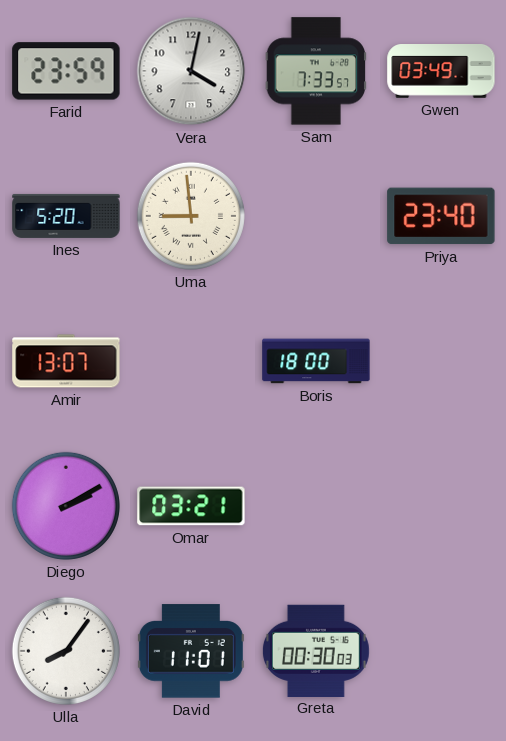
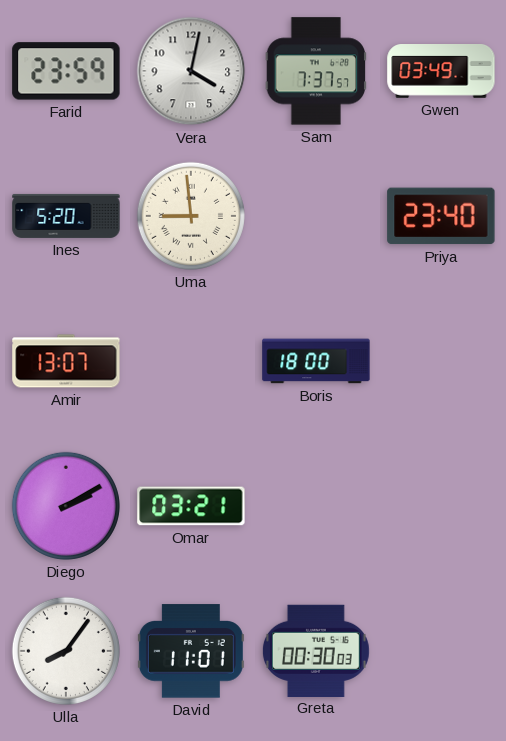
Sam: 7:33 -> 7:37 (316, 71)
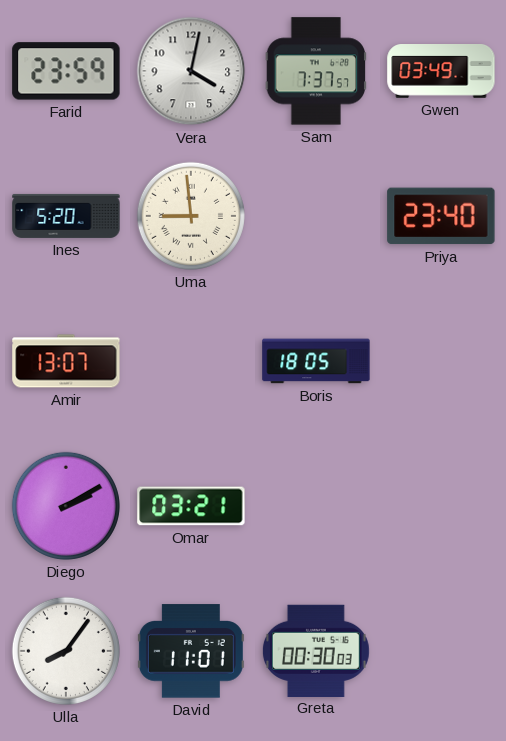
Boris: 18:00 -> 18:05 (316, 361)
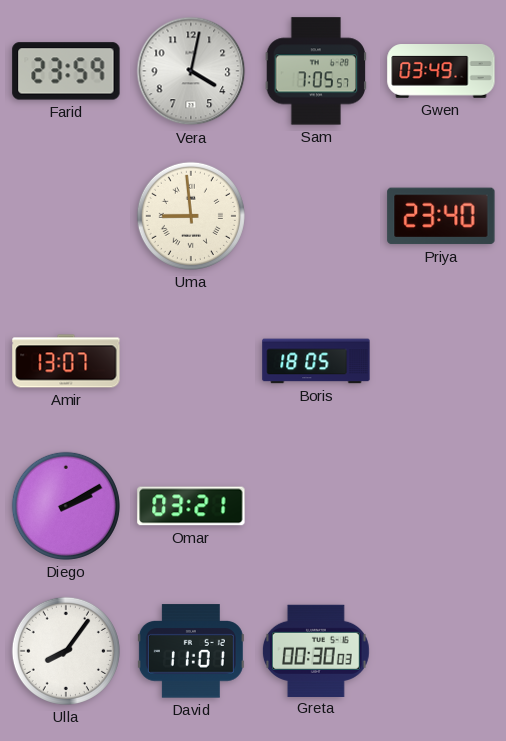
Sam: 7:37 -> 7:05 (316, 71)
Ines: 5:20 -> none (66, 216)
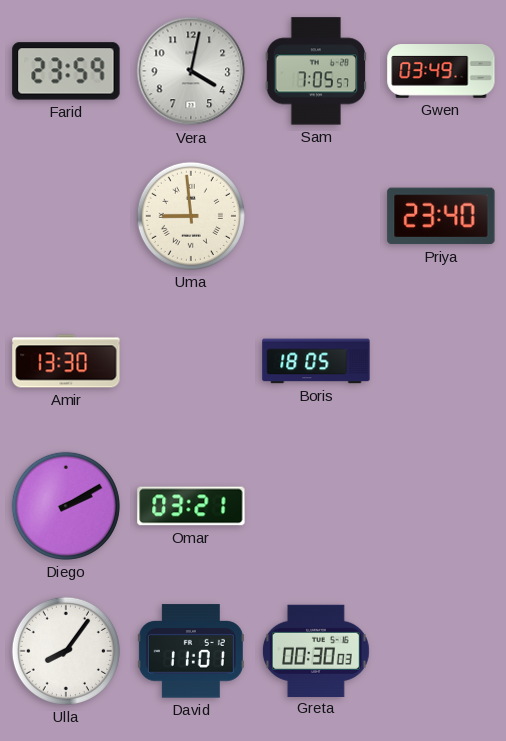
Amir: 13:07 -> 13:30 (66, 361)
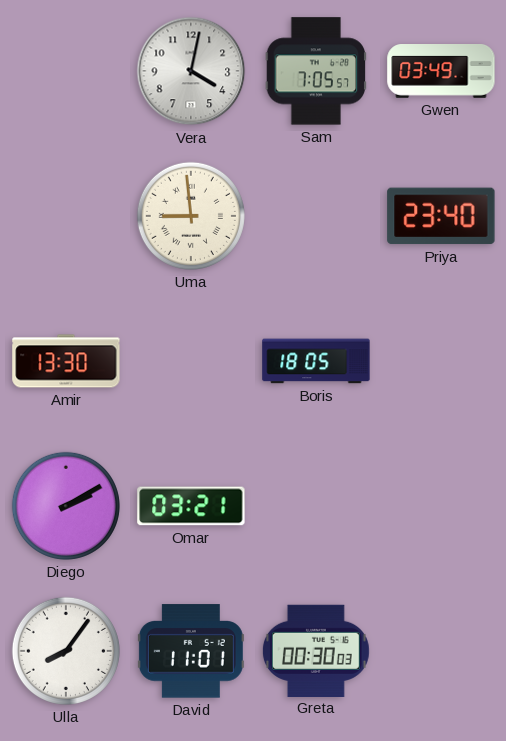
Farid: 23:59 -> none (66, 71)
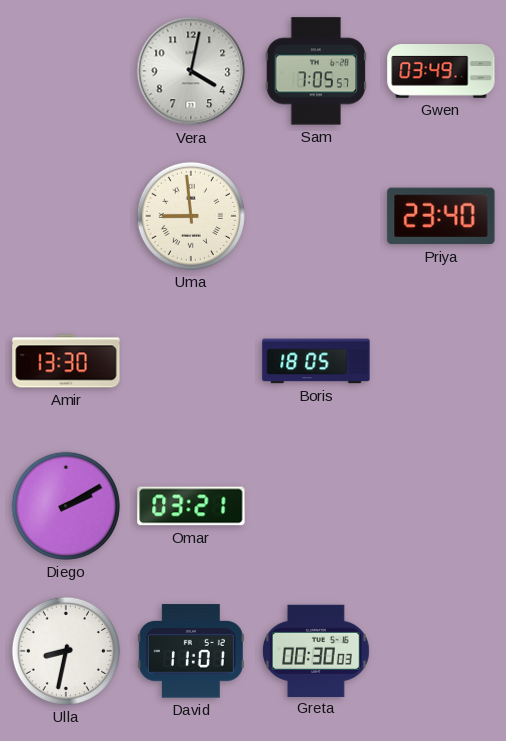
Ulla: 8:06 -> 8:32 (66, 651)
